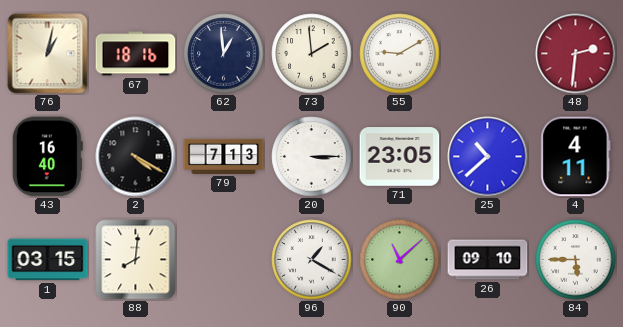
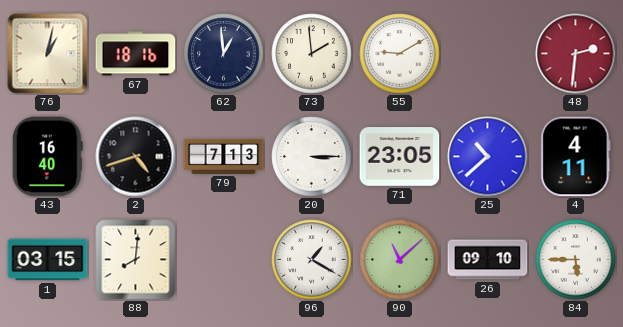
2: 4:20 -> 4:42 (136, 157)
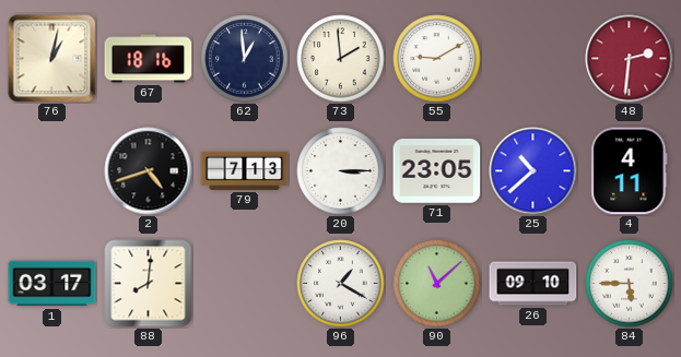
43: 16:40 -> none (47, 157)
1: 03:15 -> 03:17 (52, 284)
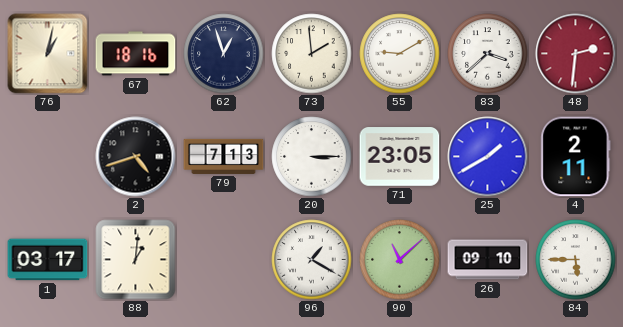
62: 12:59 -> 12:57 (224, 54)
83: none -> 3:38 (488, 54)
25: 10:38 -> 1:40 (488, 157)
4: 4:11 -> 2:11 (576, 157)
88: 8:01 -> 1:01 (136, 260)
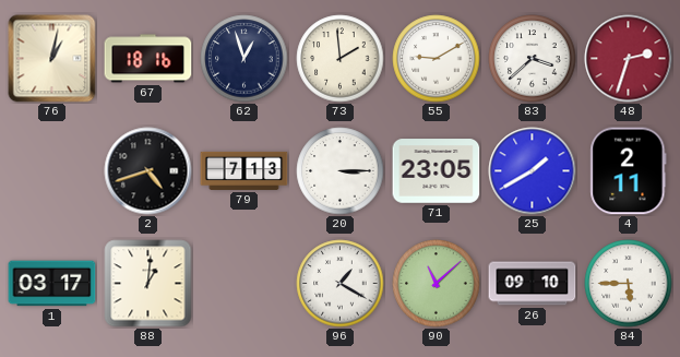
48: 2:31 -> 2:33 (629, 59)
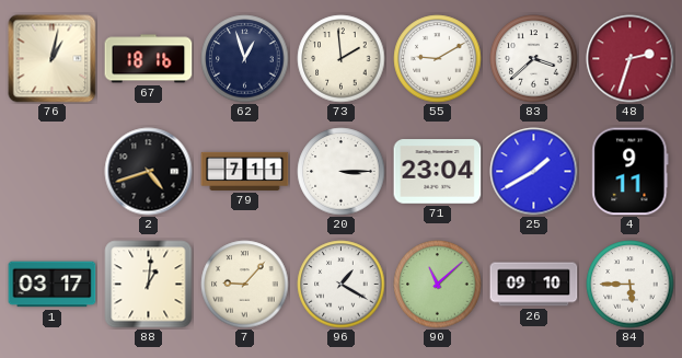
79: 7:13 -> 7:11 (245, 171)
71: 23:05 -> 23:04 (438, 172)
4: 2:11 -> 9:11 (631, 172)
7: none -> 9:07 (245, 285)
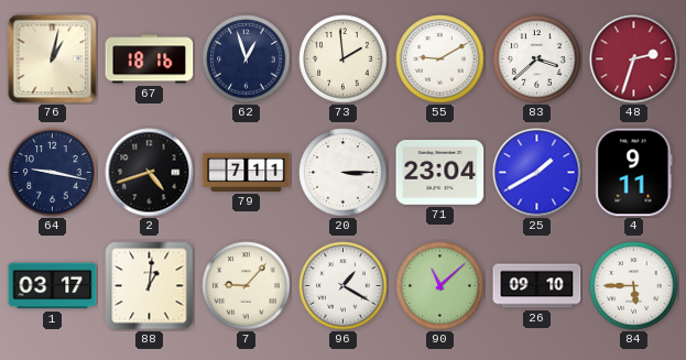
64: none -> 9:17 (53, 173)
